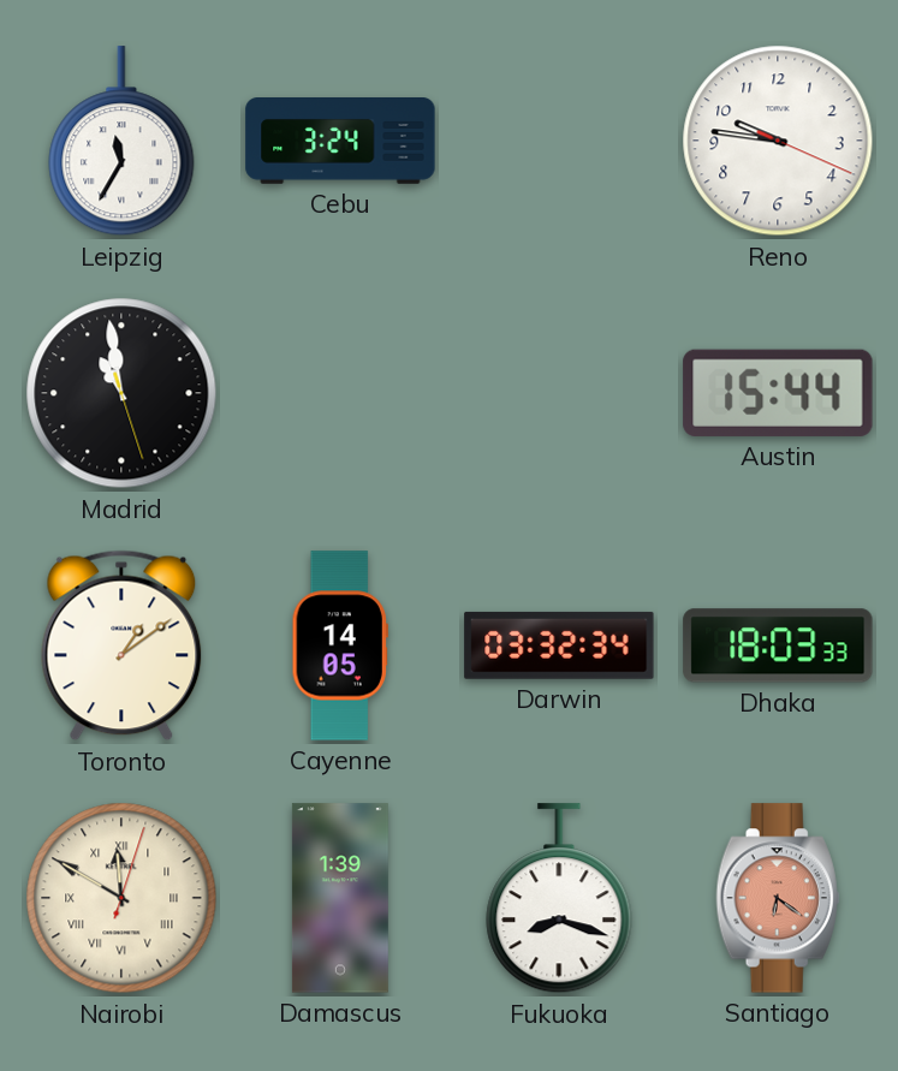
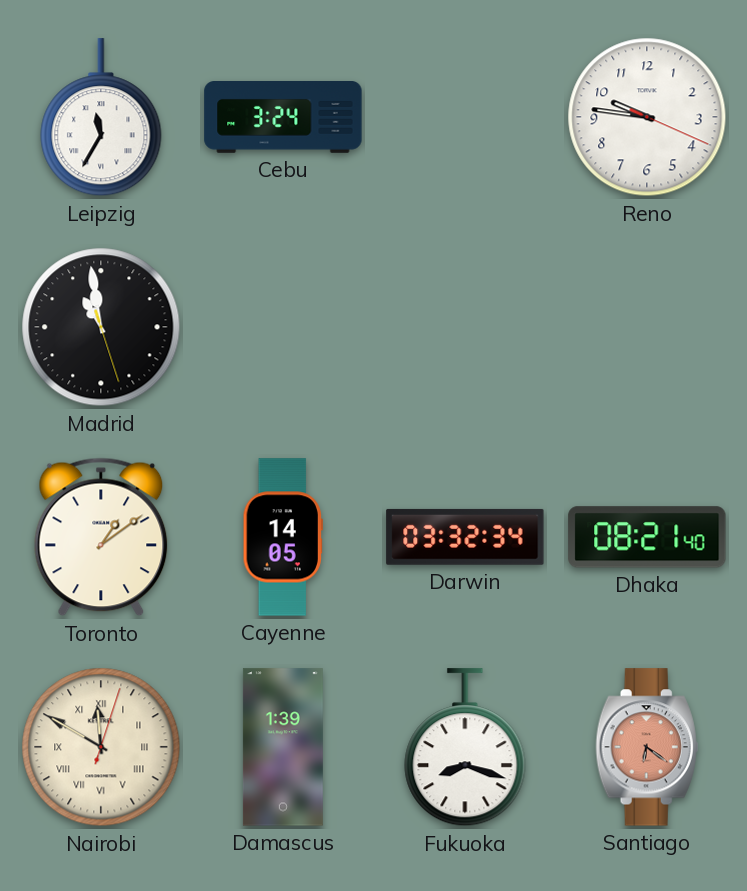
Austin: 15:44 -> none (778, 393)
Dhaka: 18:03 -> 08:21 (647, 537)
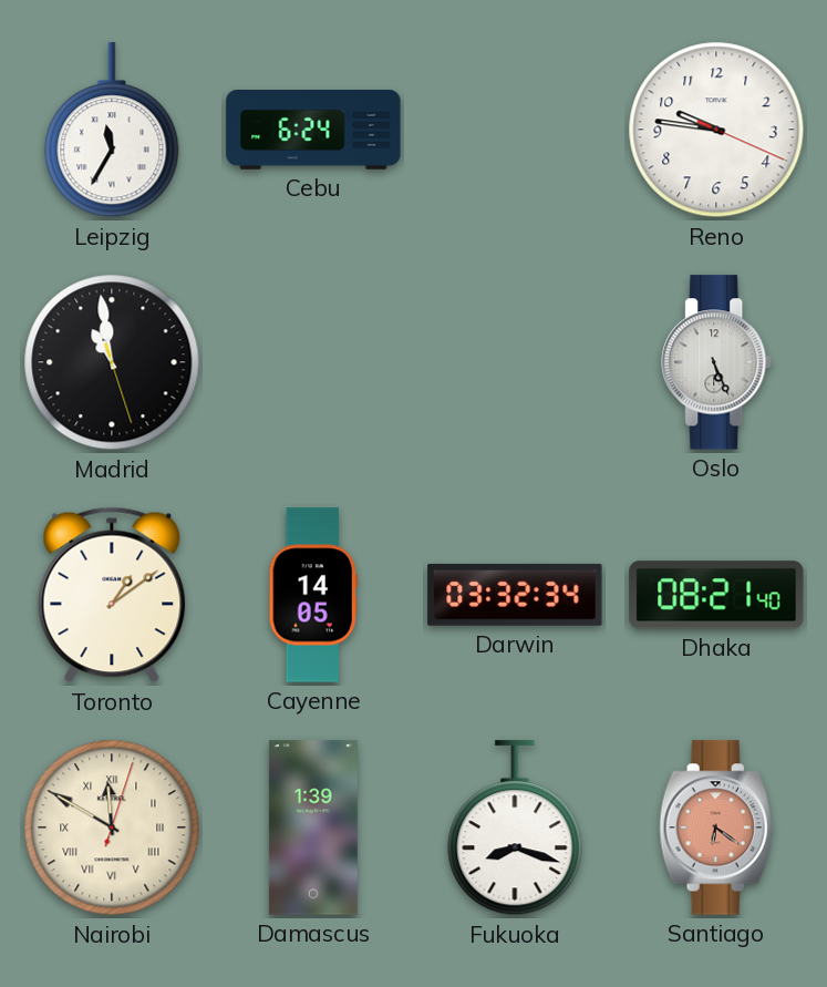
Cebu: 3:24 -> 6:24 (313, 131)
Oslo: none -> 5:26 (717, 362)
